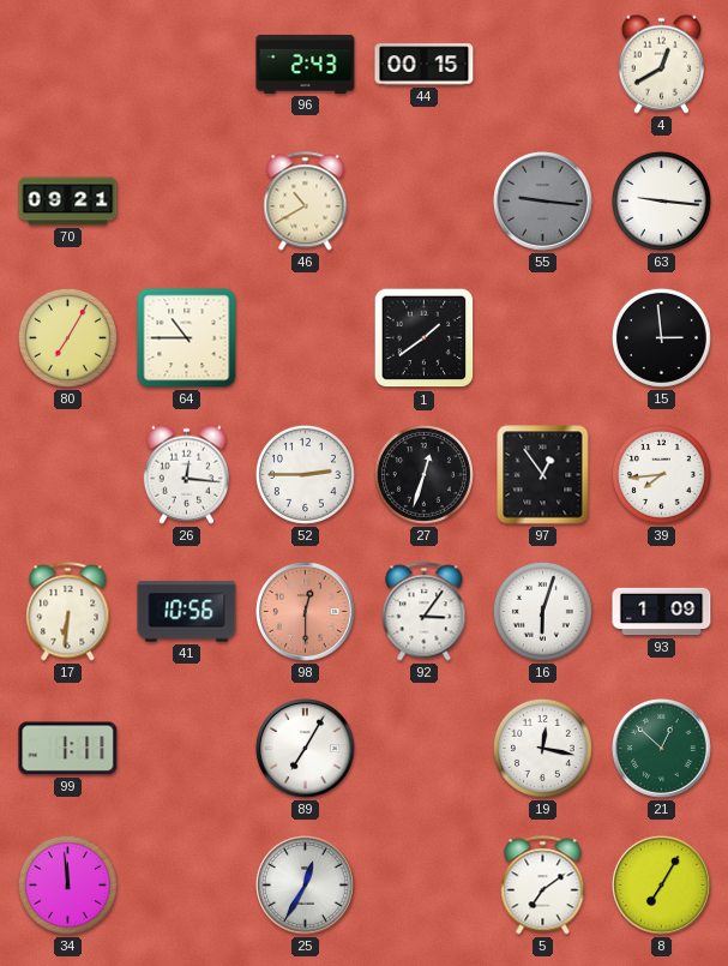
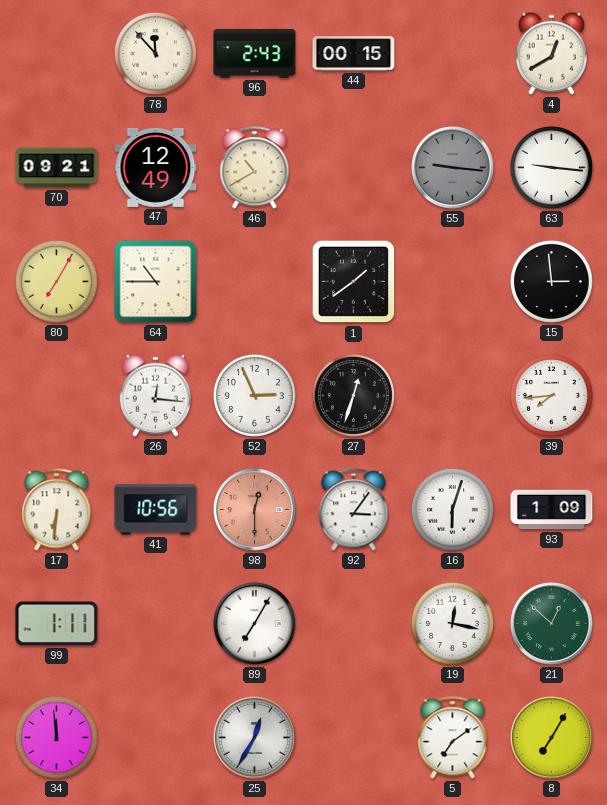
78: none -> 11:53 (155, 53)
47: none -> 12:49 (156, 167)
52: 2:45 -> 2:56 (254, 395)
97: 12:54 -> none (543, 475)
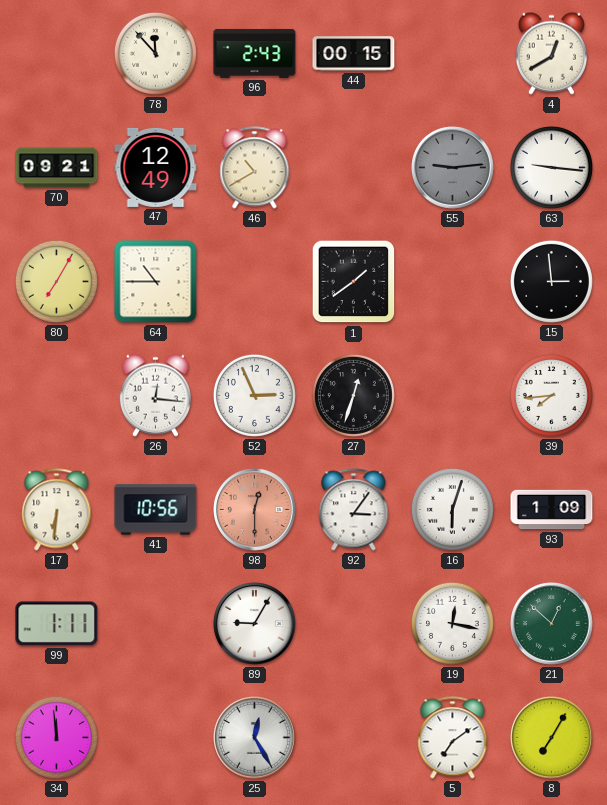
55: 9:16 -> 9:14 (453, 168)
89: 7:05 -> 9:05 (255, 624)
25: 12:35 -> 12:25 (255, 738)
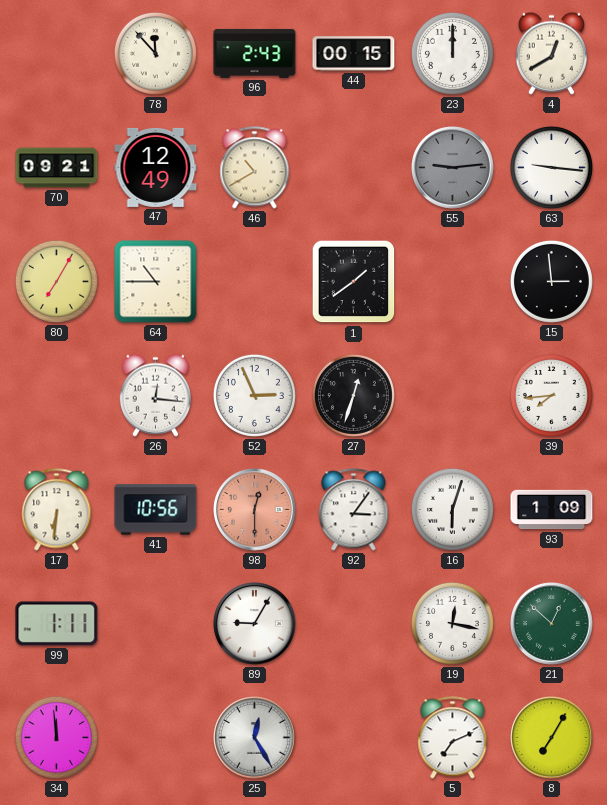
23: none -> 12:00 (452, 53)
5: 7:09 -> 7:11 (453, 738)
